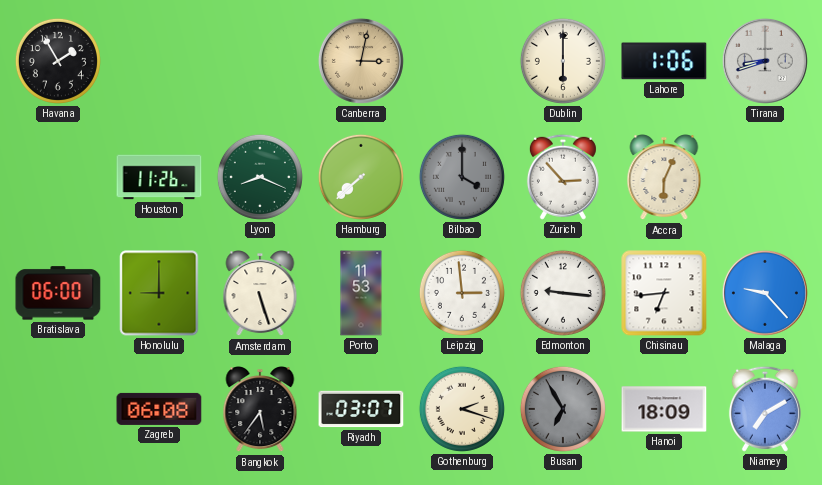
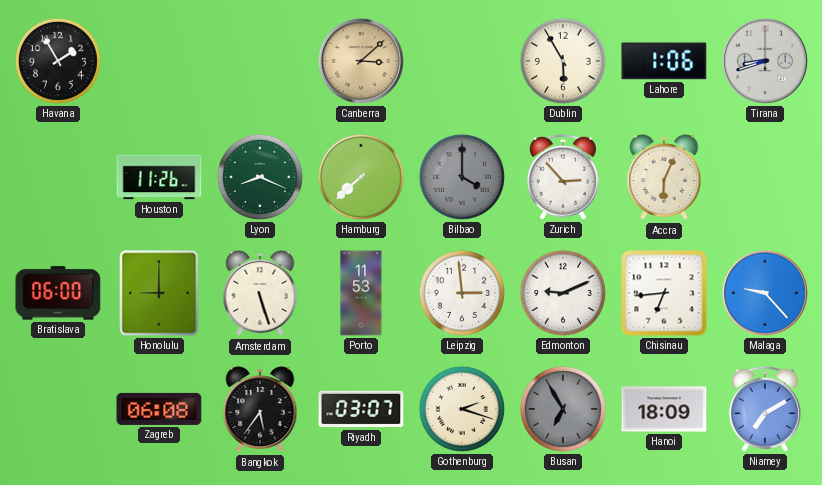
Canberra: 3:02 -> 3:08 (361, 61)
Dublin: 6:00 -> 5:55 (563, 61)
Edmonton: 9:16 -> 9:11 (563, 293)
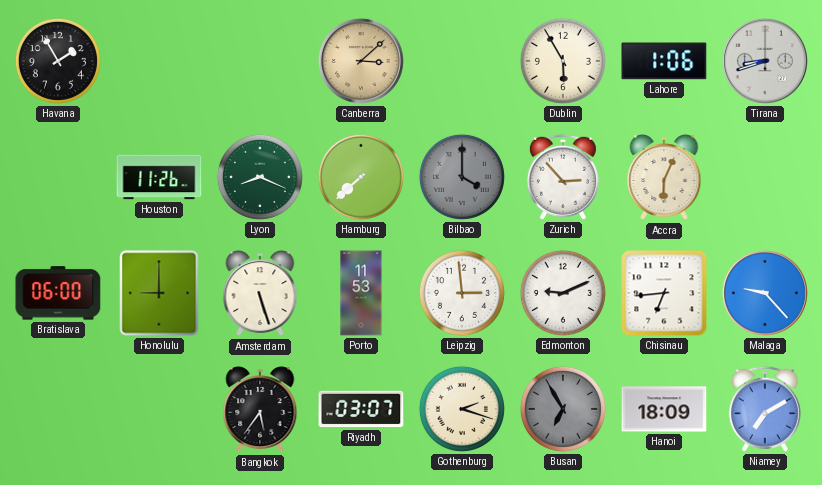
Zagreb: 06:08 -> none (159, 409)
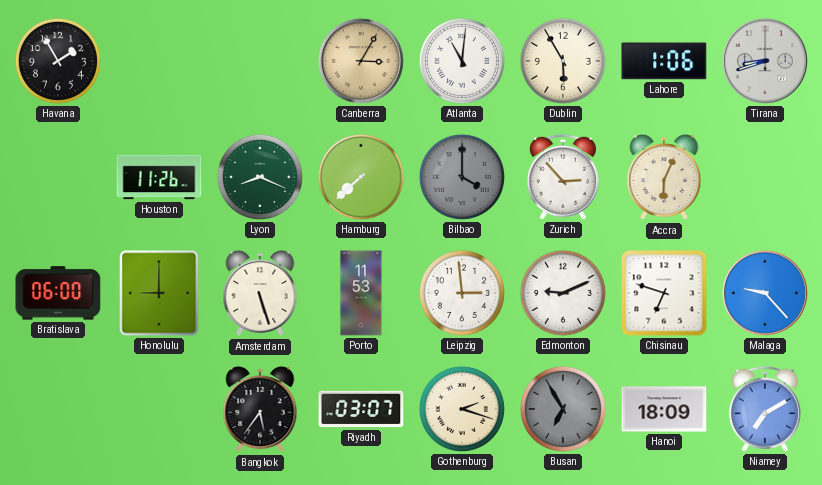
Canberra: 3:08 -> 3:05 (361, 61)
Atlanta: none -> 11:01 (462, 61)
Chisinau: 6:44 -> 6:48 (664, 293)
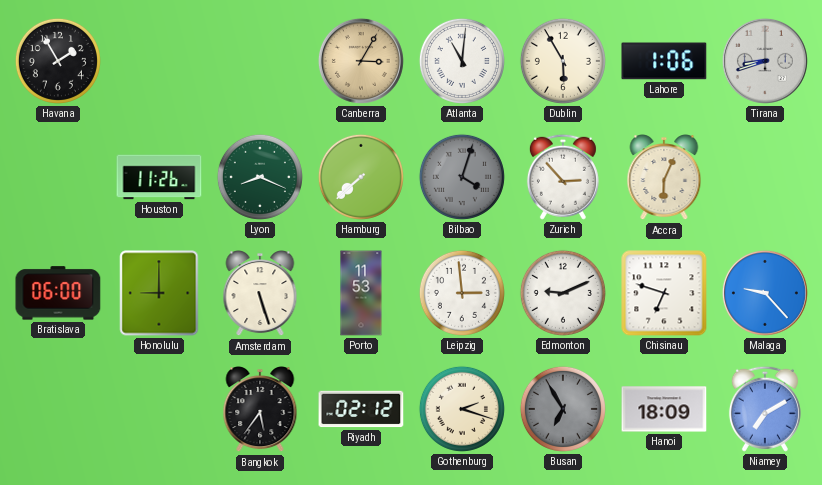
Bilbao: 4:00 -> 4:03 (462, 177)
Riyadh: 03:07 -> 02:12 (361, 409)
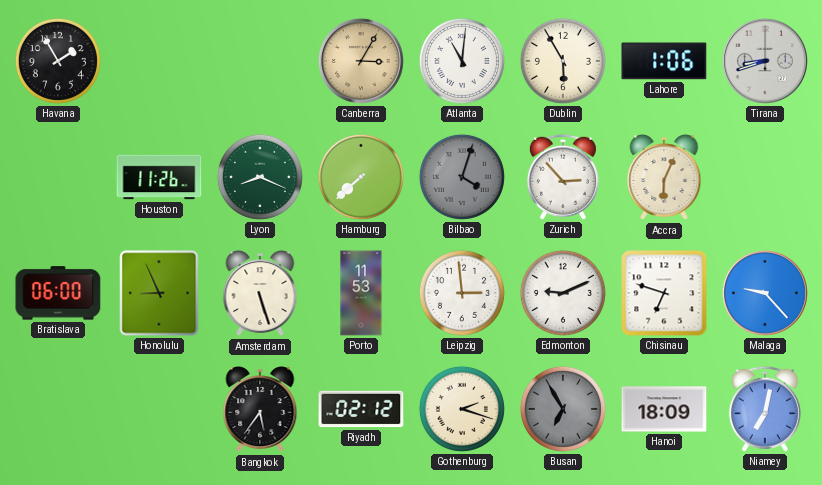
Honolulu: 9:00 -> 8:56 (159, 293)
Niamey: 7:10 -> 7:02 (765, 409)
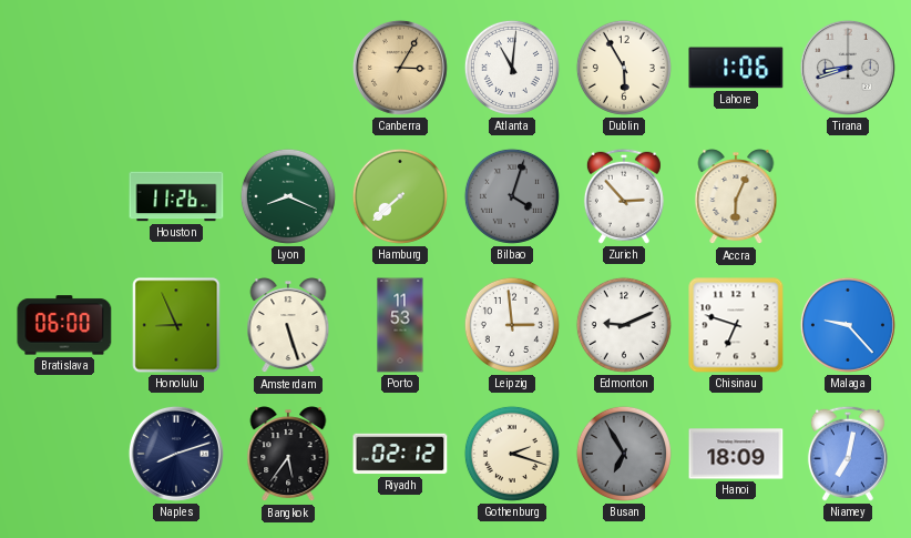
Havana: 1:55 -> none (58, 61)
Naples: none -> 8:12 (176, 454)
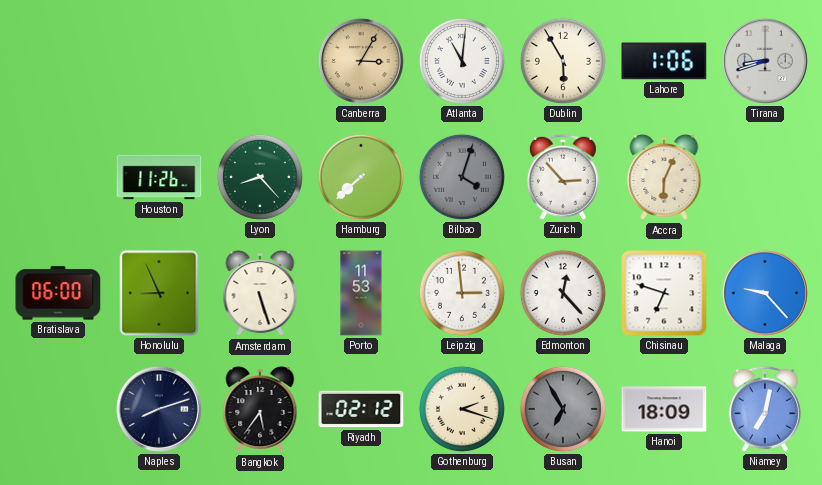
Lyon: 8:19 -> 8:23 (260, 177)
Edmonton: 9:11 -> 12:23 (563, 293)
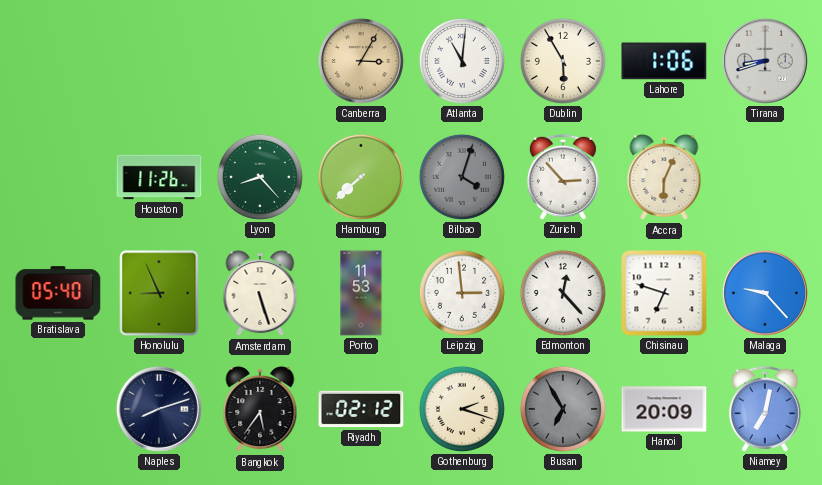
Bratislava: 06:00 -> 05:40 (58, 293)
Hanoi: 18:09 -> 20:09 (664, 409)
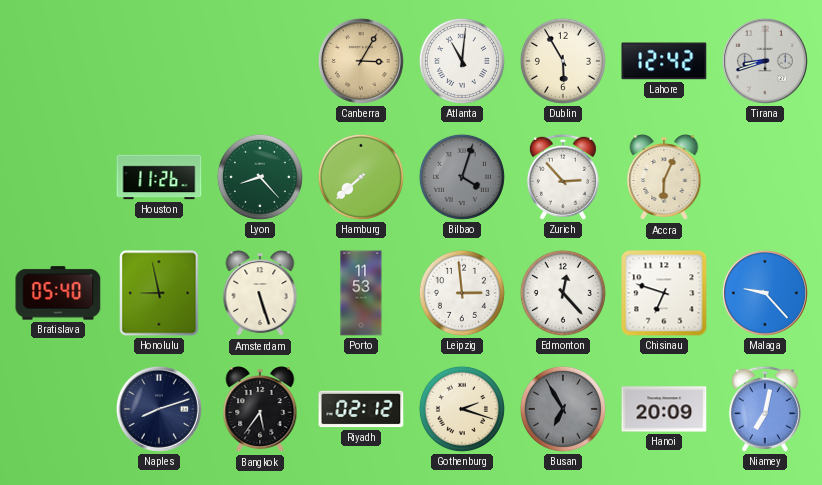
Lahore: 1:06 -> 12:42 (664, 61)
Honolulu: 8:56 -> 8:58 (159, 293)
